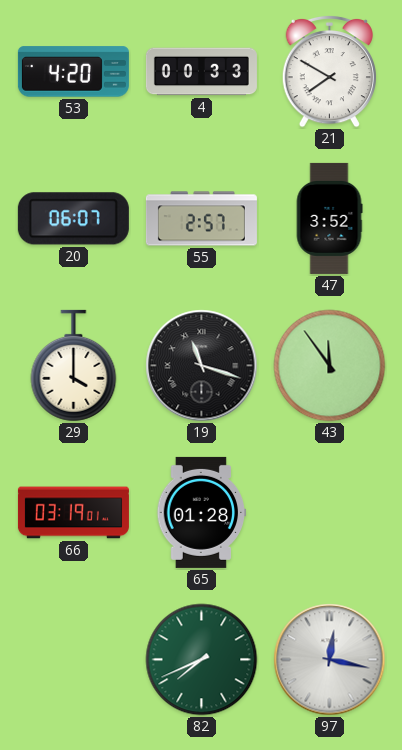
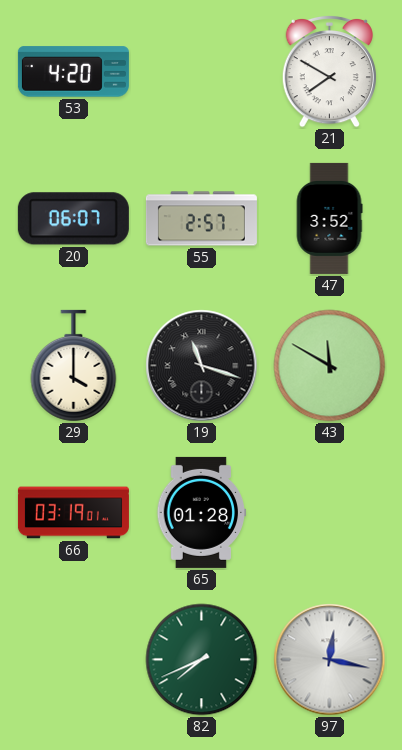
4: 00:33 -> none (201, 72)
43: 11:54 -> 11:50 (330, 366)
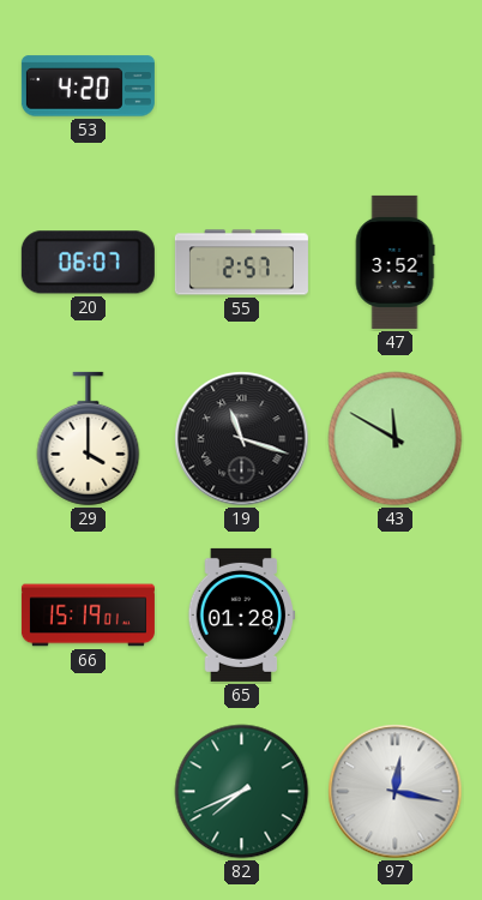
21: 7:50 -> none (329, 71)
66: 03:19 -> 15:19 (88, 616)
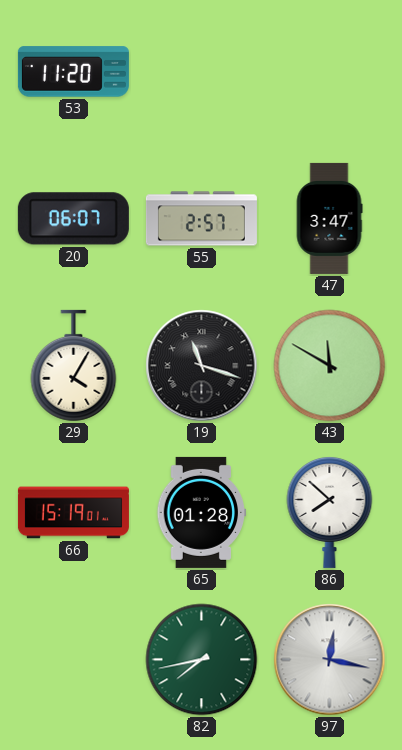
53: 4:20 -> 11:20 (73, 72)
47: 3:52 -> 3:47 (329, 218)
29: 4:00 -> 4:05 (74, 366)
86: none -> 7:52 (330, 512)
82: 7:41 -> 7:43 (202, 660)
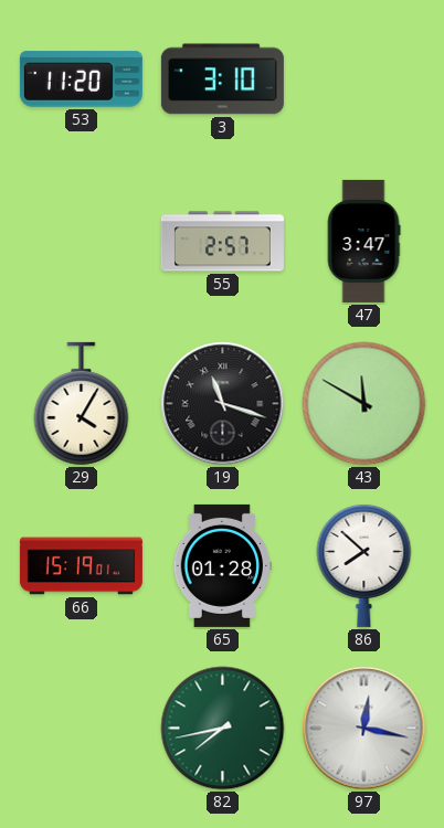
3: none -> 3:10 (222, 79)
20: 06:07 -> none (73, 219)
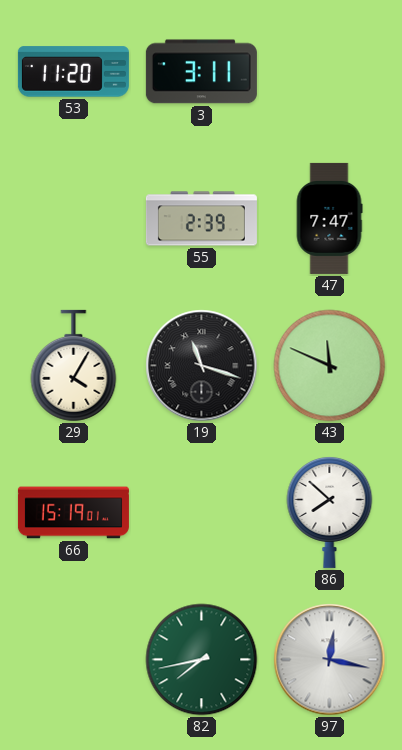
3: 3:10 -> 3:11 (201, 72)
55: 2:57 -> 2:39 (201, 219)
47: 3:47 -> 7:47 (329, 218)
43: 11:50 -> 11:49 (330, 366)
65: 01:28 -> none (223, 565)
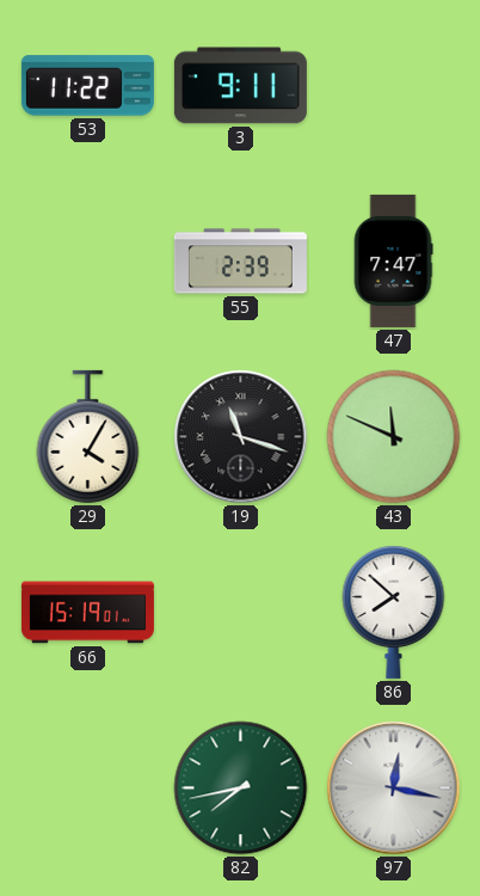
53: 11:20 -> 11:22 (87, 86)
3: 3:11 -> 9:11 (240, 86)
